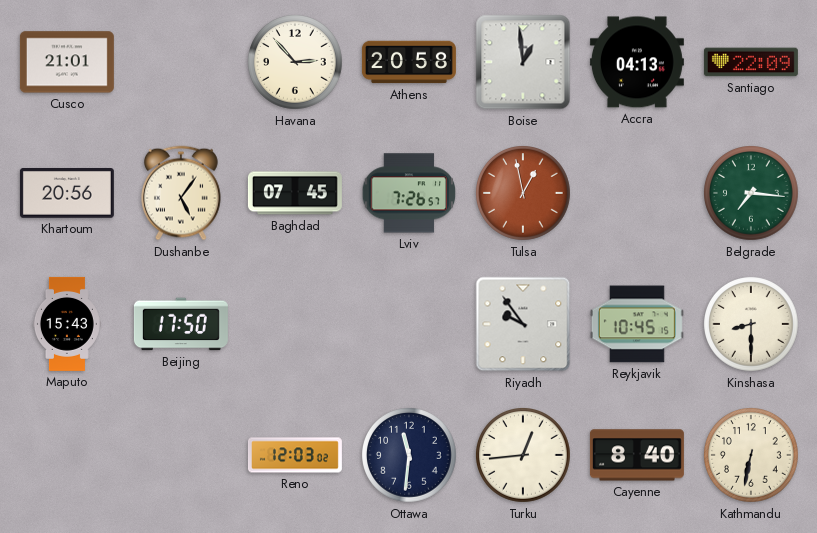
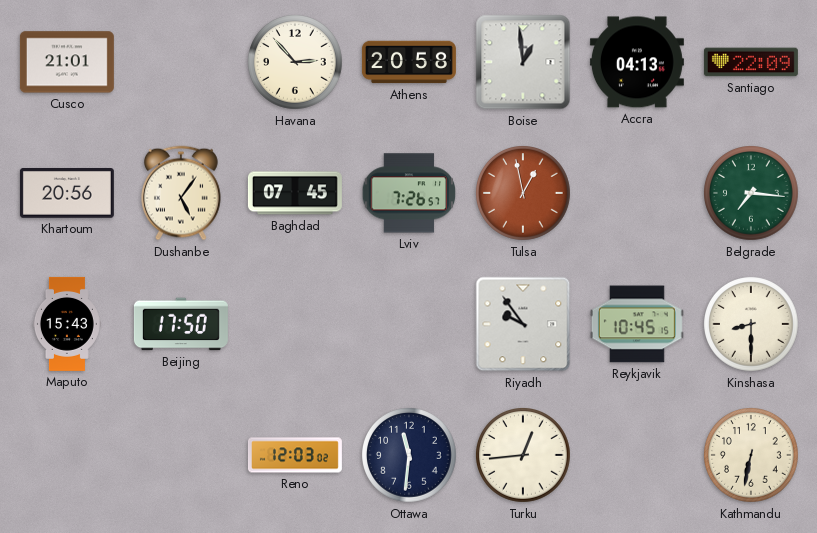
Cayenne: 8:40 -> none (637, 455)
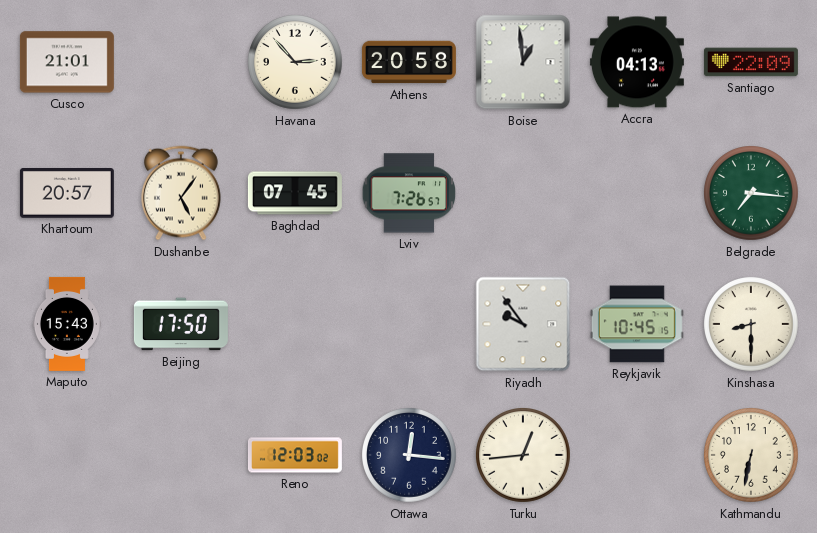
Khartoum: 20:56 -> 20:57 (67, 193)
Tulsa: 12:58 -> none (524, 194)
Ottawa: 11:31 -> 12:16 (410, 456)
